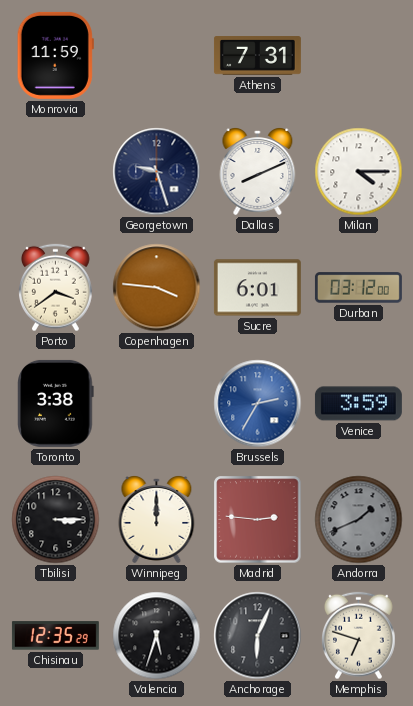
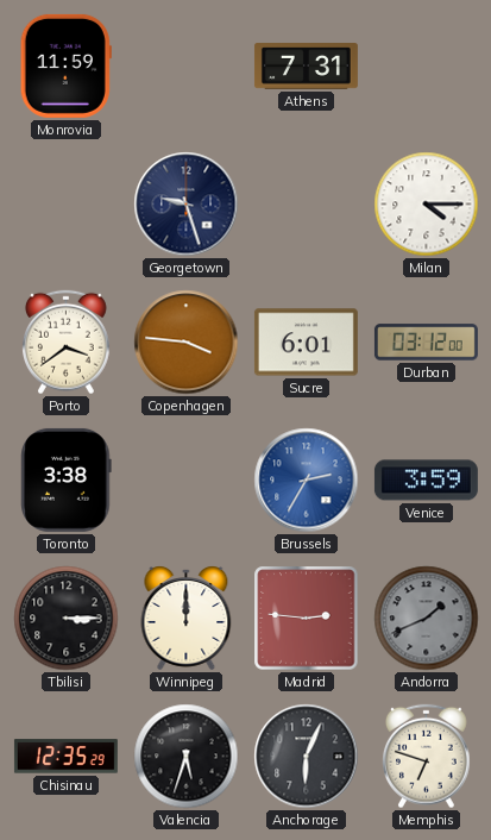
Dallas: 8:11 -> none (258, 172)
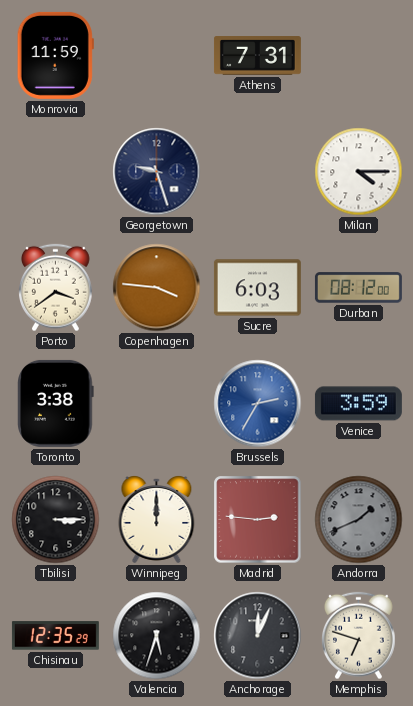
Sucre: 6:01 -> 6:03 (257, 288)
Durban: 03:12 -> 08:12 (358, 288)
Anchorage: 6:04 -> 12:04 (258, 636)
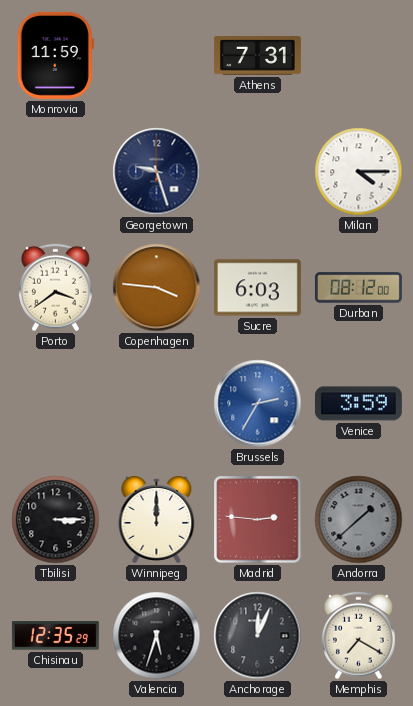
Toronto: 3:38 -> none (56, 403)
Andorra: 1:41 -> 1:38 (359, 520)
Memphis: 6:48 -> 7:20 (359, 636)
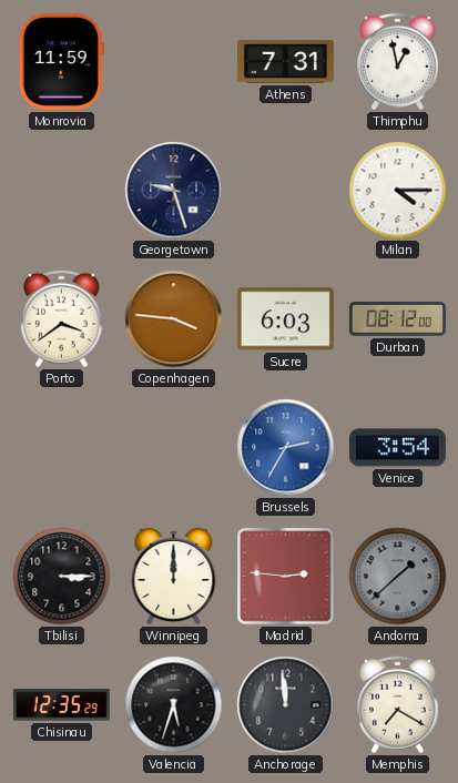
Thimphu: none -> 12:58 (398, 62)
Venice: 3:59 -> 3:54 (397, 448)
Anchorage: 12:04 -> 11:59 (286, 705)
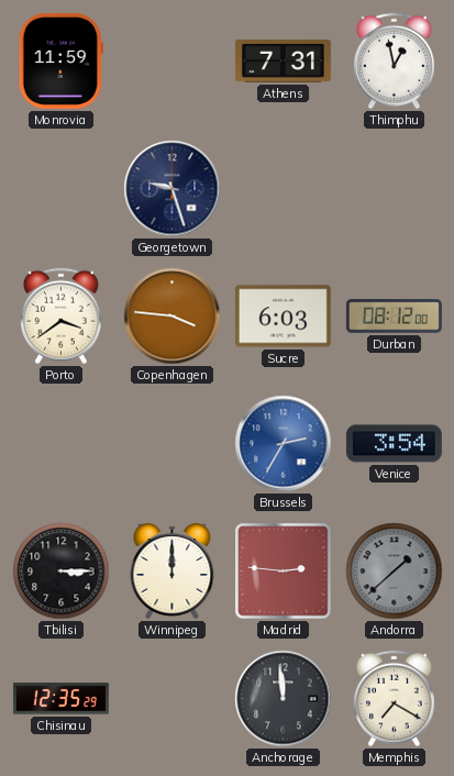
Milan: 4:15 -> none (398, 191)
Valencia: 5:33 -> none (174, 705)
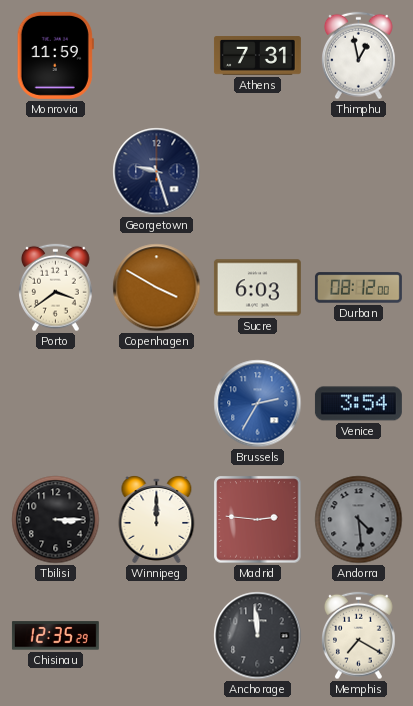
Copenhagen: 3:46 -> 3:50 (157, 288)
Andorra: 1:38 -> 4:29 (359, 520)
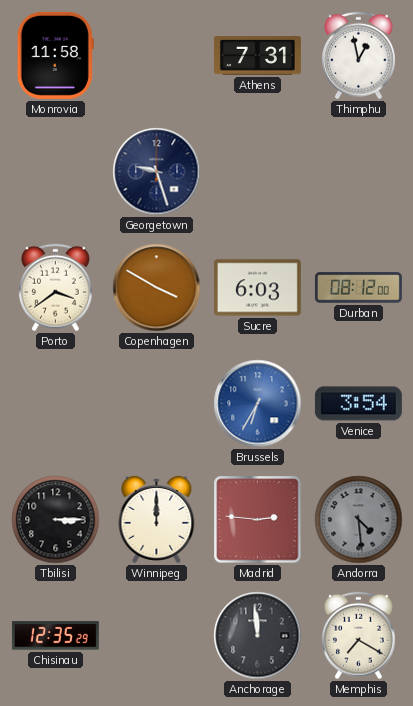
Monrovia: 11:59 -> 11:58 (55, 55)
Brussels: 2:35 -> 6:35 (258, 404)
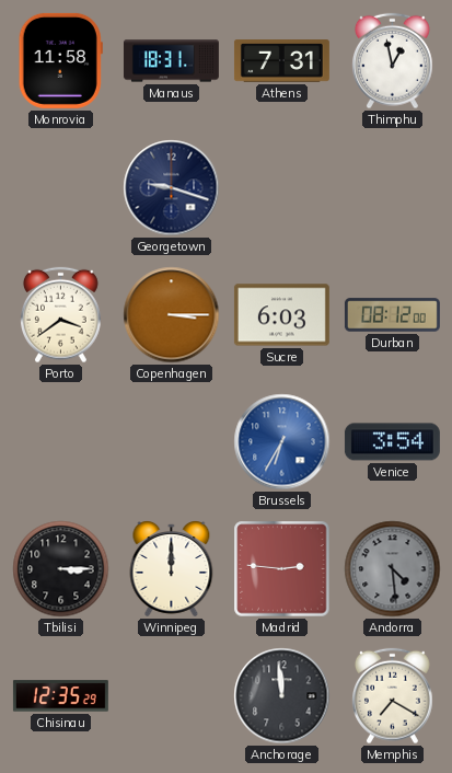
Manaus: none -> 18:31 (171, 61)
Georgetown: 9:27 -> 9:18 (172, 188)
Copenhagen: 3:50 -> 3:15 (172, 315)
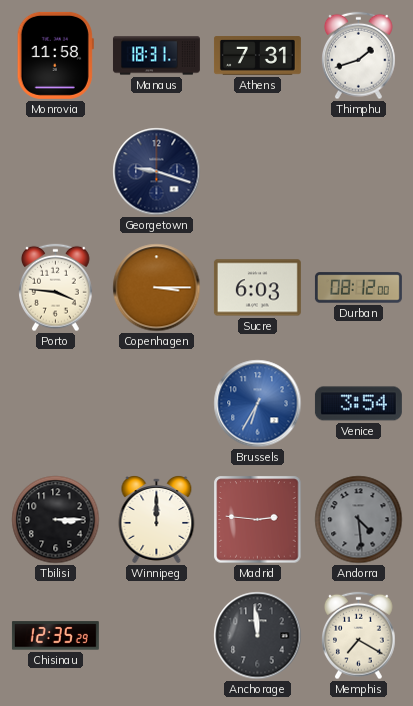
Thimphu: 12:58 -> 1:42 (359, 56)
Porto: 3:39 -> 3:46 (56, 288)
